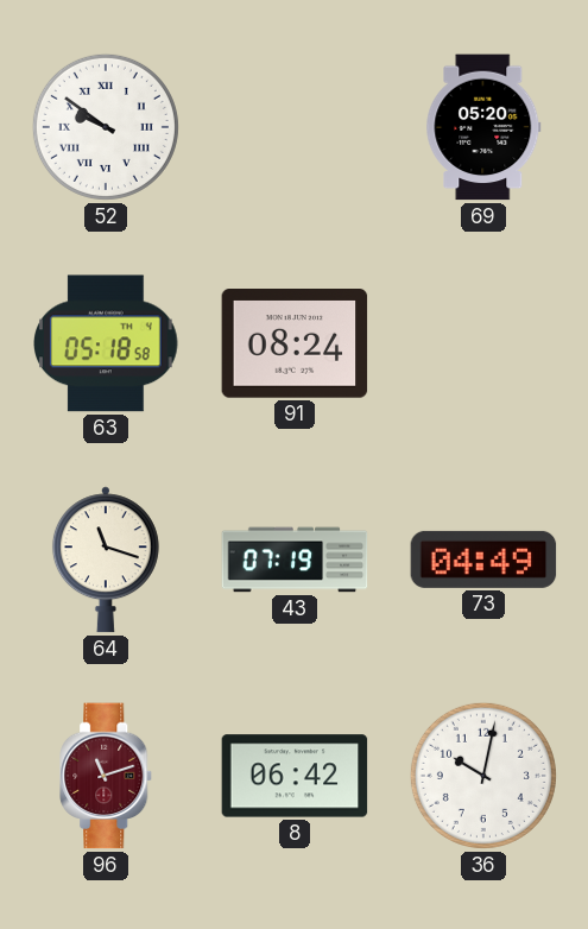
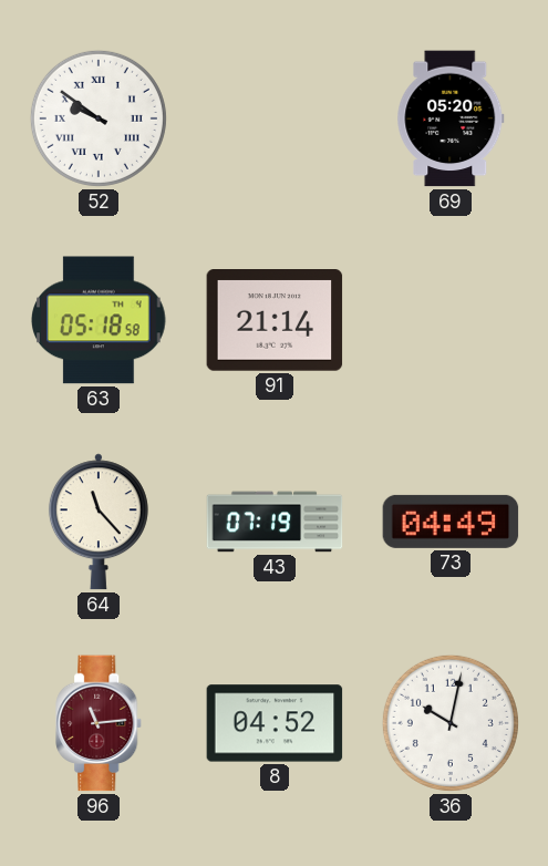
91: 08:24 -> 21:14 (275, 320)
64: 11:18 -> 11:23 (99, 522)
96: 11:12 -> 11:14 (100, 723)
8: 06:42 -> 04:52 (275, 723)
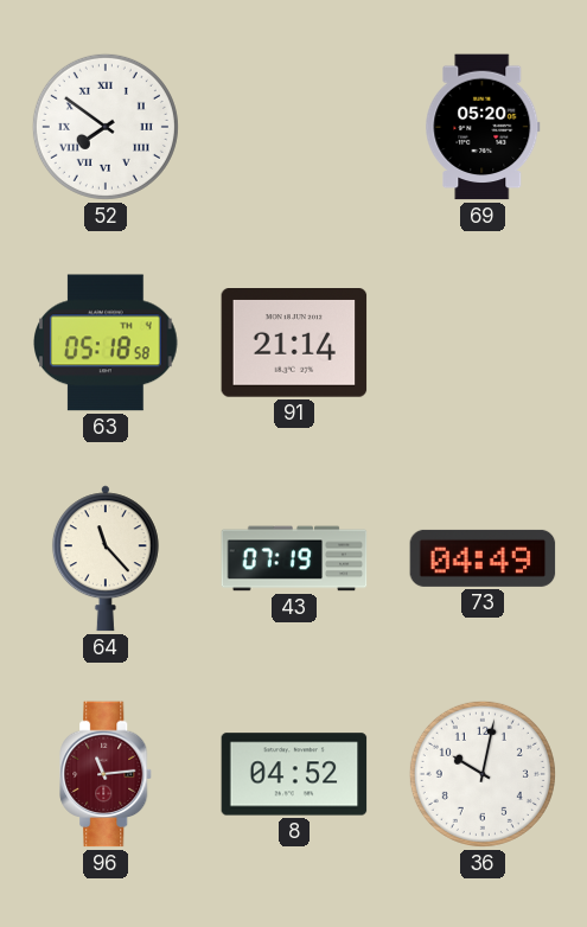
52: 9:51 -> 7:51 (106, 127)
